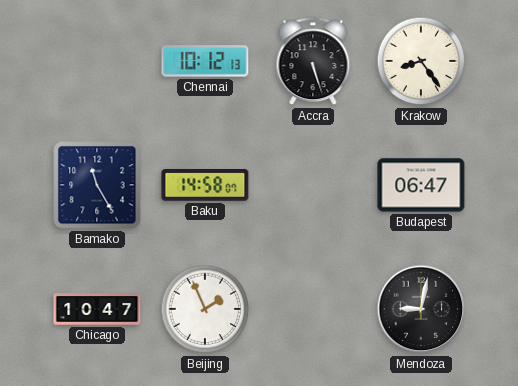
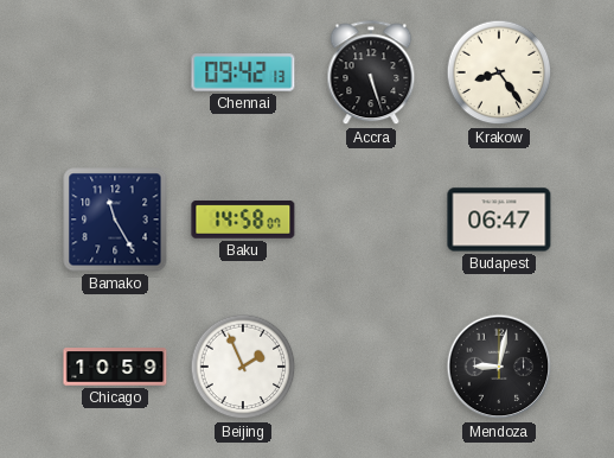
Chennai: 10:12 -> 09:42 (243, 72)
Chicago: 10:47 -> 10:59 (115, 367)
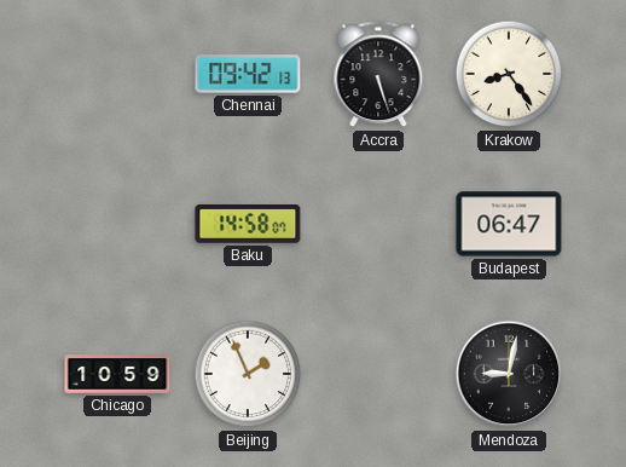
Bamako: 11:25 -> none (115, 220)
